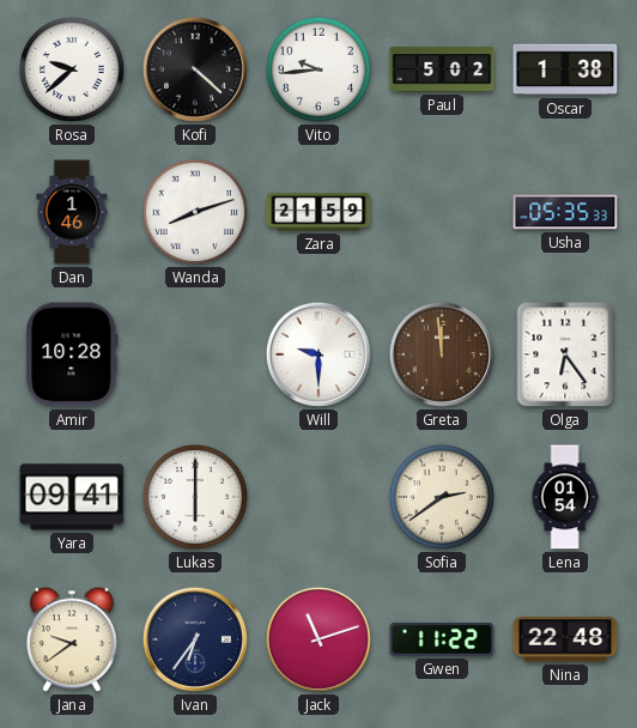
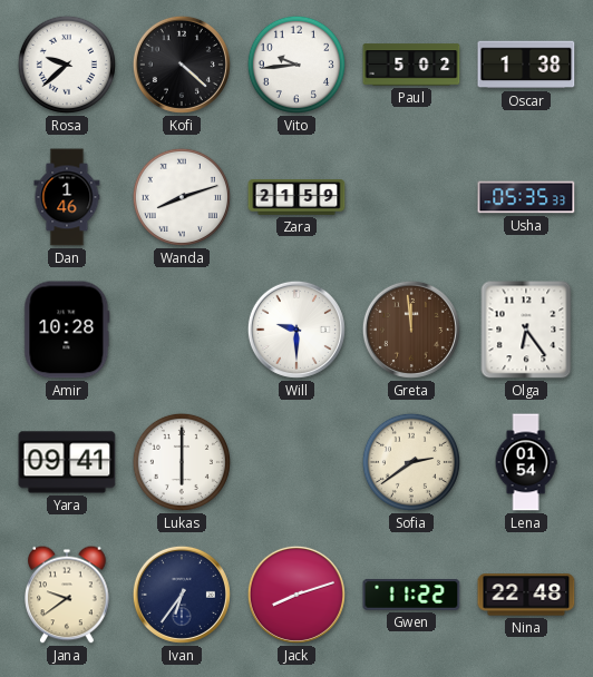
Jack: 11:12 -> 8:12 (296, 595)
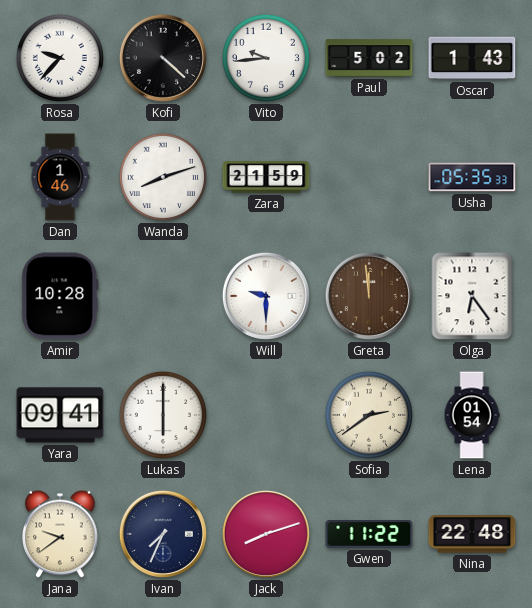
Rosa: 9:38 -> 9:37 (60, 58)
Oscar: 1:38 -> 1:43 (472, 58)
Ivan: 6:36 -> 7:34 (163, 534)
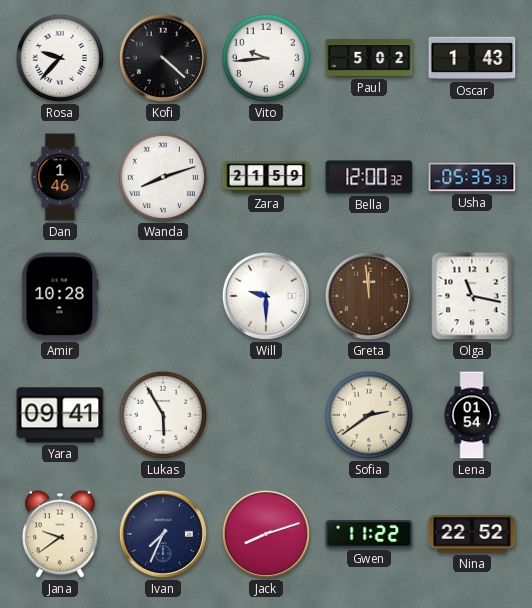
Bella: none -> 12:00 (369, 177)
Olga: 6:24 -> 11:17 (472, 296)
Lukas: 6:00 -> 5:55 (163, 415)
Nina: 22:48 -> 22:52 (472, 534)
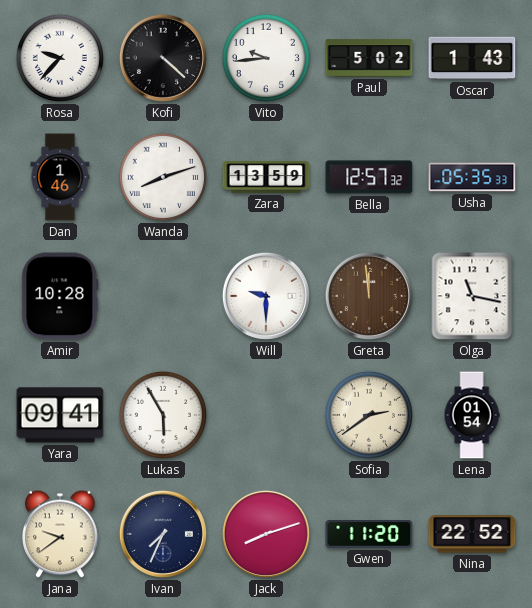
Zara: 21:59 -> 13:59 (266, 177)
Bella: 12:00 -> 12:57 (369, 177)
Gwen: 11:22 -> 11:20 (369, 535)
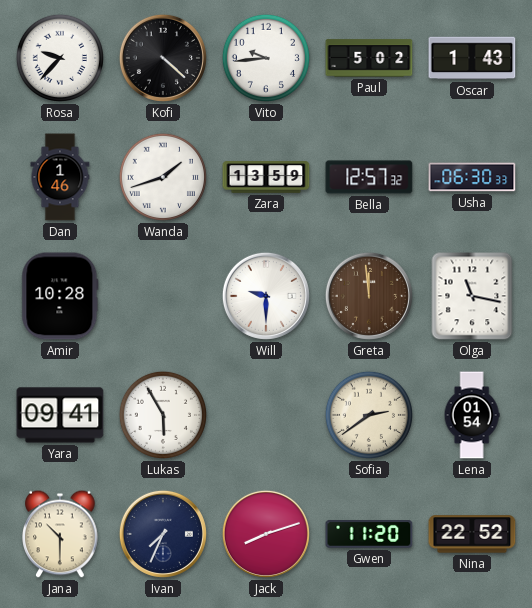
Wanda: 8:12 -> 1:42 (163, 177)
Usha: 05:35 -> 06:30 (472, 177)
Jana: 9:39 -> 10:30 (60, 534)
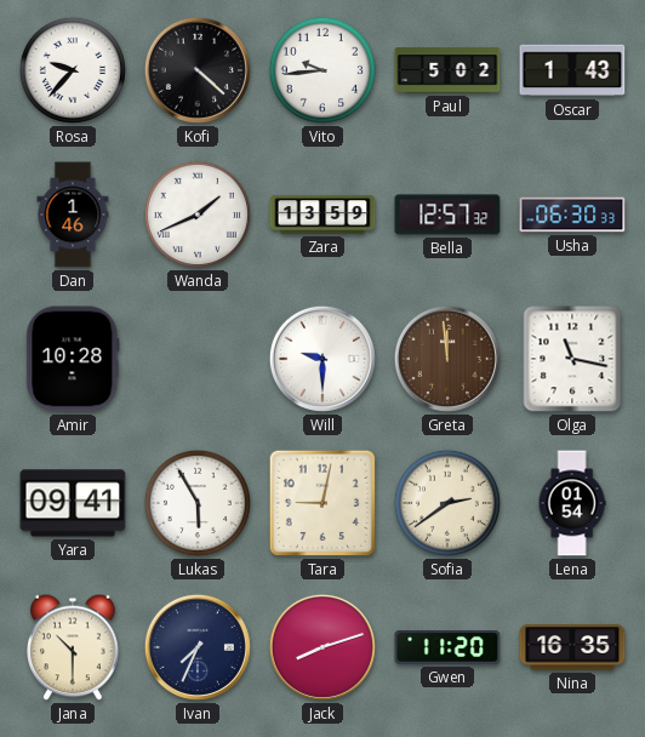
Wanda: 1:42 -> 1:41 (198, 215)
Tara: none -> 9:02 (322, 503)
Nina: 22:52 -> 16:35 (572, 647)
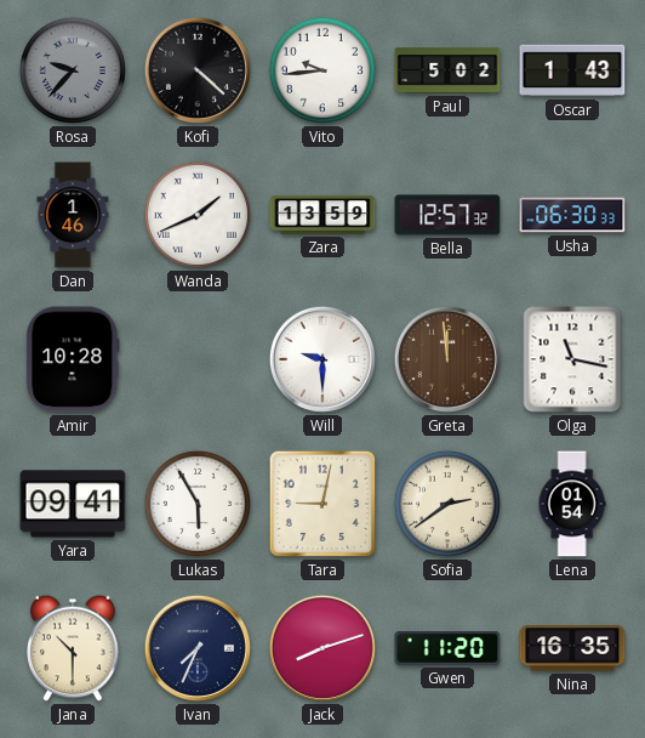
Rosa dial: white -> grey (73, 70)
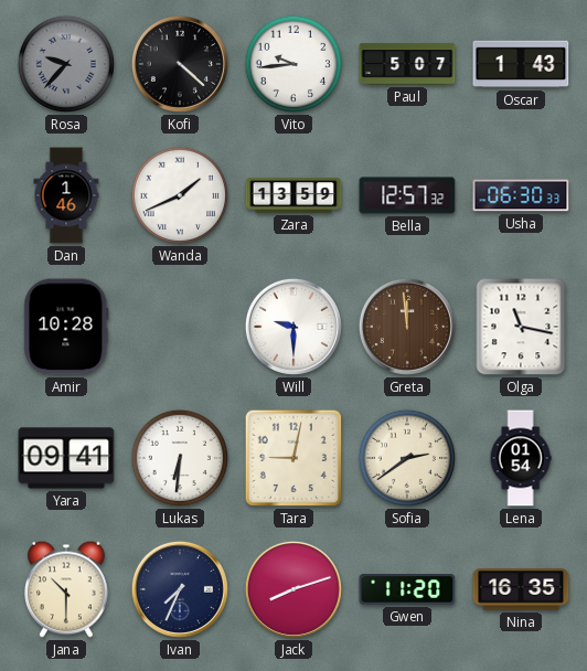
Paul: 5:02 -> 5:07 (407, 64)
Lukas: 5:55 -> 6:31 (180, 458)
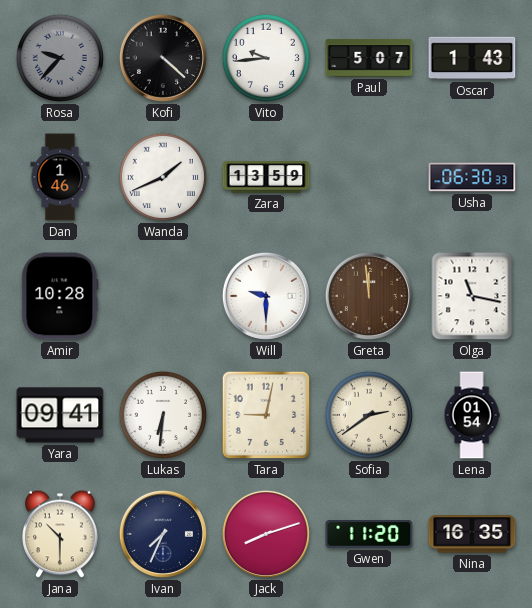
Bella: 12:57 -> none (407, 195)
